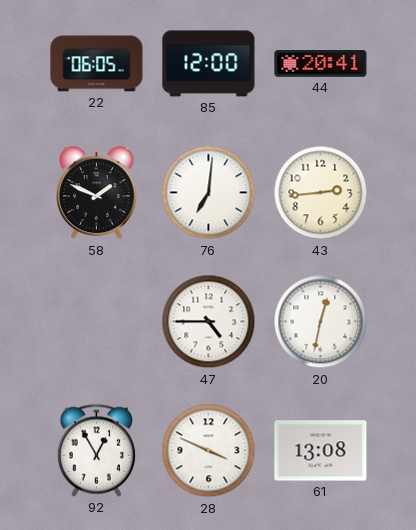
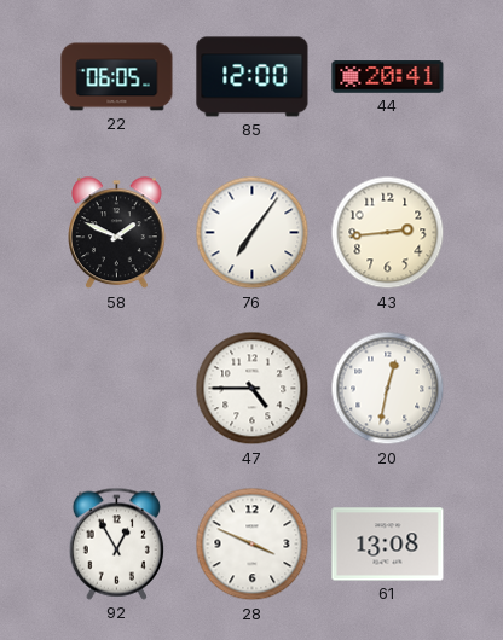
76: 7:01 -> 7:06 (253, 233)
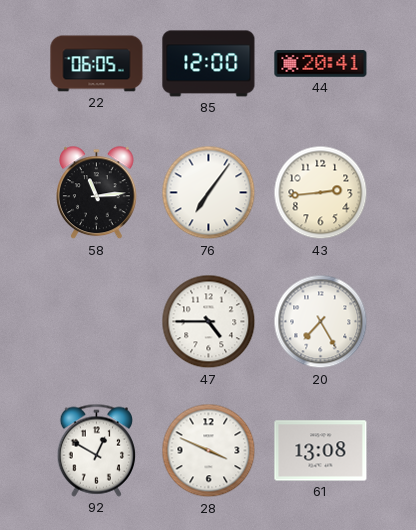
58: 1:49 -> 11:14 (97, 193)
20: 12:32 -> 7:25 (321, 322)
92: 12:55 -> 12:50 (96, 450)
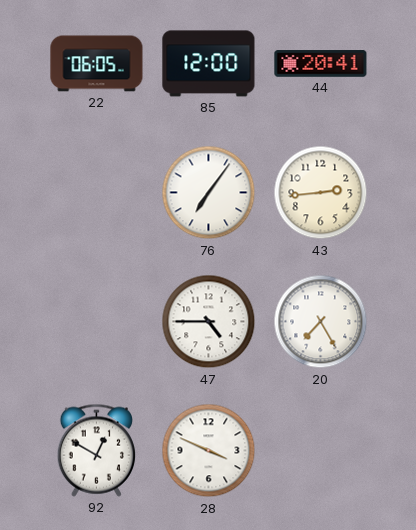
58: 11:14 -> none (97, 193)
61: 13:08 -> none (321, 451)
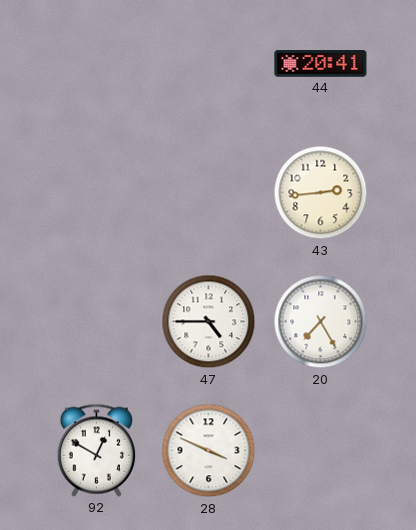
22: 06:05 -> none (97, 64)
85: 12:00 -> none (209, 64)
76: 7:06 -> none (209, 193)
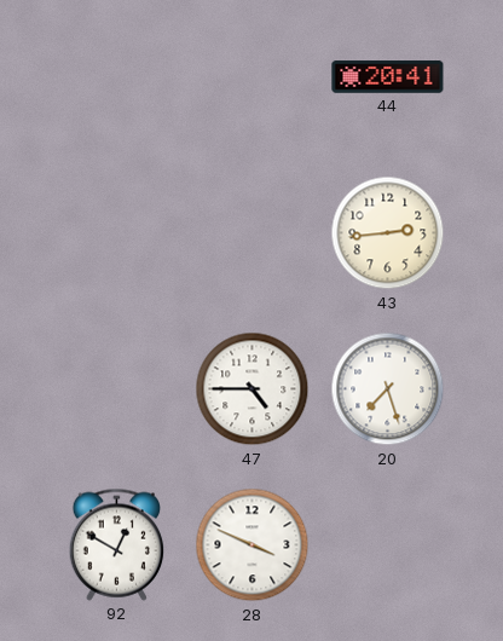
20: 7:25 -> 7:27 (388, 389)
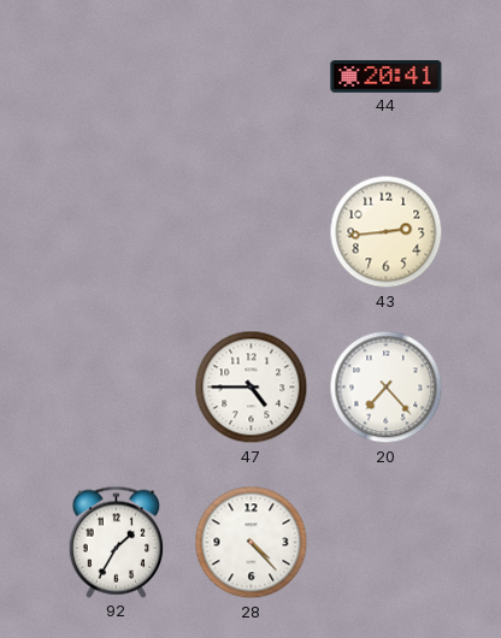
20: 7:27 -> 7:23 (387, 388)
92: 12:50 -> 1:35 (116, 542)
28: 3:49 -> 4:23 (252, 543)
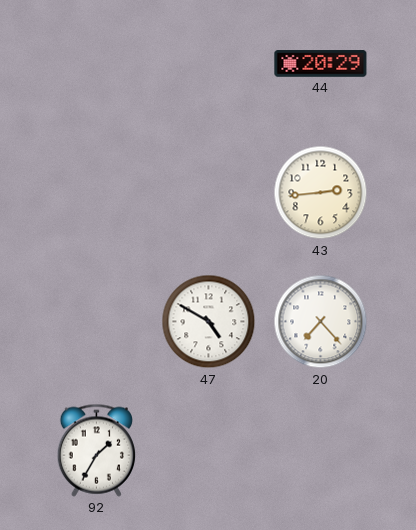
44: 20:41 -> 20:29 (321, 64)
47: 4:45 -> 4:50 (209, 322)
28: 4:23 -> none (252, 543)
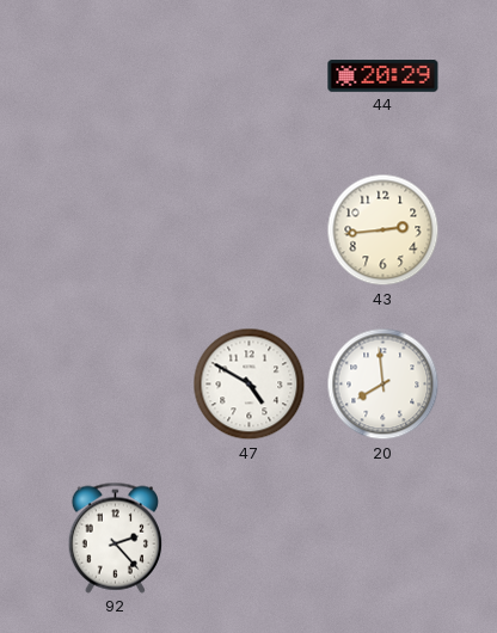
20: 7:23 -> 7:59 (384, 385)
92: 1:35 -> 2:23 (115, 537)
